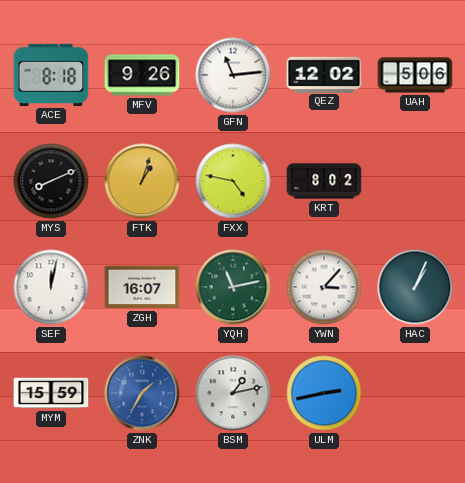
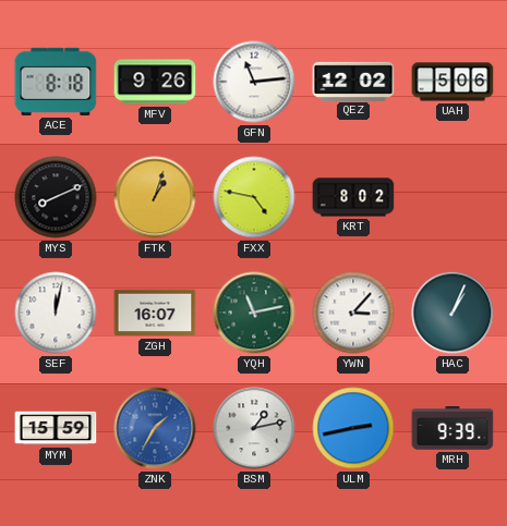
MRH: none -> 9:39 (452, 429)
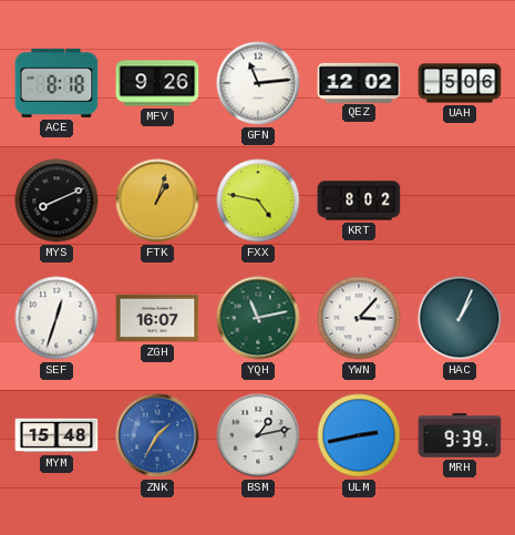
SEF: 12:02 -> 12:33 (56, 318)
MYM: 15:59 -> 15:48 (56, 435)
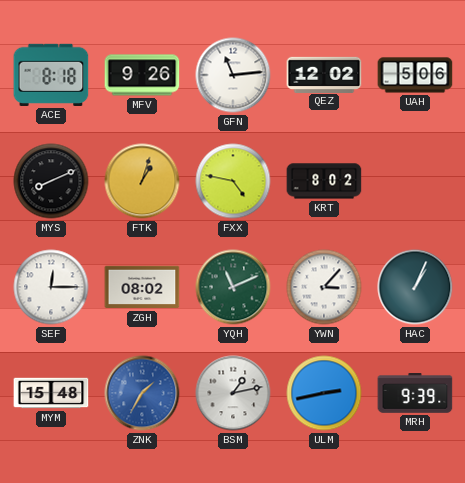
SEF: 12:33 -> 12:15 (51, 287)
ZGH: 16:07 -> 08:02 (142, 287)
YQH: 11:13 -> 11:11 (233, 287)
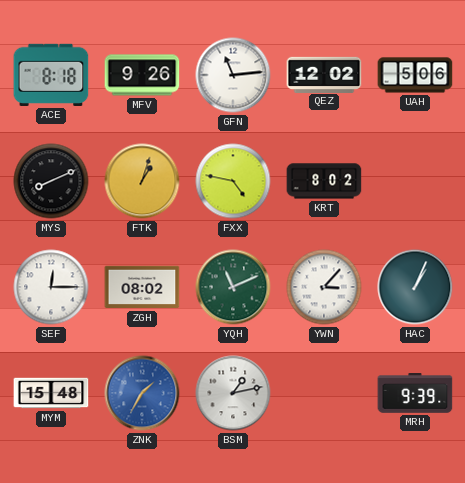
ULM: 2:43 -> none (324, 393)
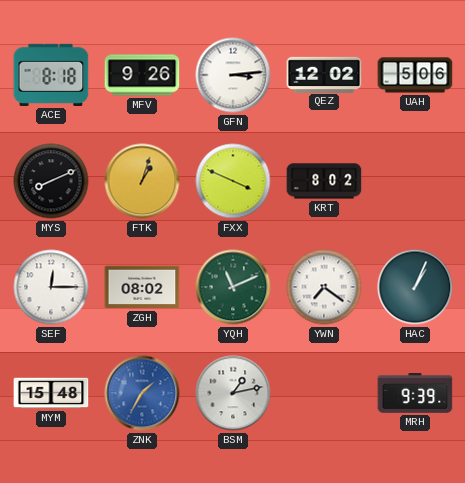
GFN: 11:14 -> 3:14 (233, 75)
FXX: 4:47 -> 3:49 (233, 181)
YWN: 3:07 -> 7:21 (324, 287)
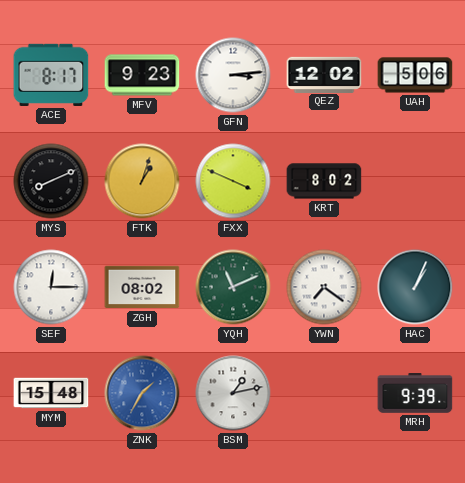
ACE: 8:18 -> 8:17 (51, 75)
MFV: 9:26 -> 9:23 (142, 75)
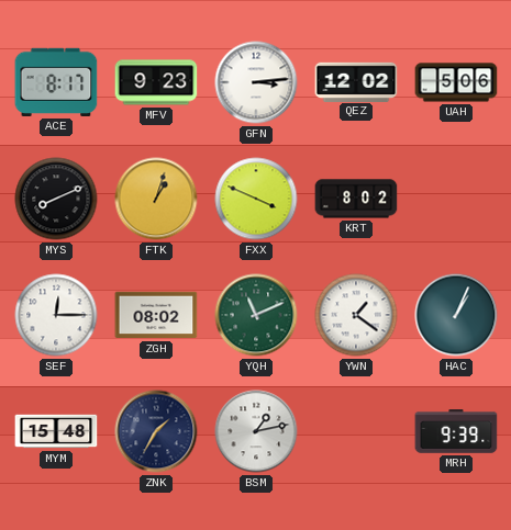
YWN: 7:21 -> 1:21 (356, 315)
ZNK dial: blue -> navy (156, 431)
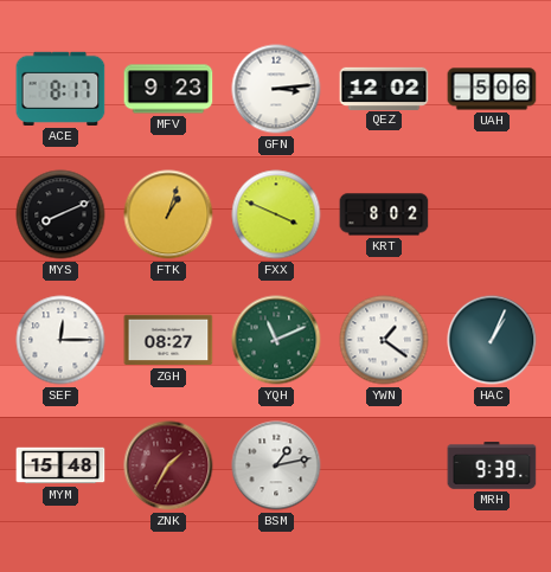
ZGH: 08:02 -> 08:27 (168, 340)
ZNK dial: navy -> burgundy (168, 465)
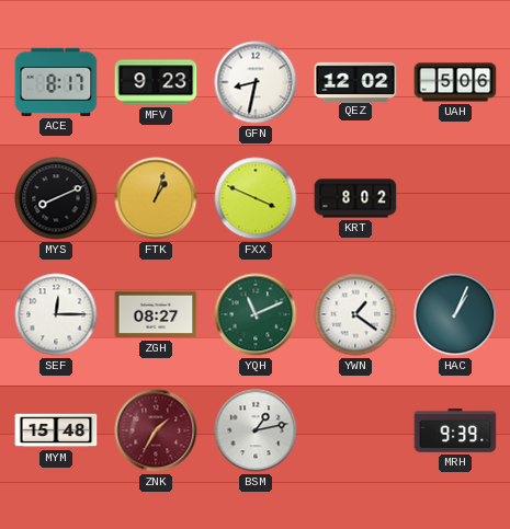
GFN: 3:14 -> 8:32 (256, 82)
